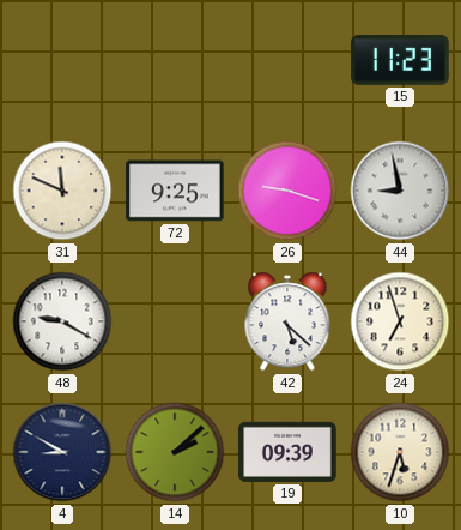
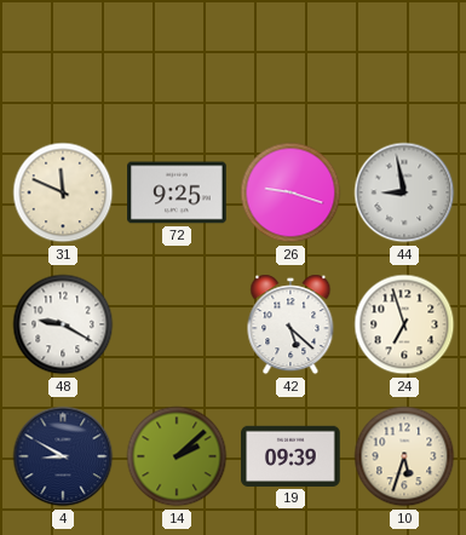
15: 11:23 -> none (400, 61)
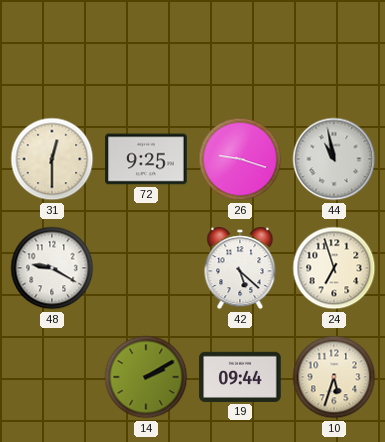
31: 11:49 -> 12:30 (52, 159)
44: 8:58 -> 10:58 (334, 159)
4: 8:50 -> none (63, 456)
14: 2:08 -> 2:10 (146, 377)
19: 09:39 -> 09:44 (240, 377)
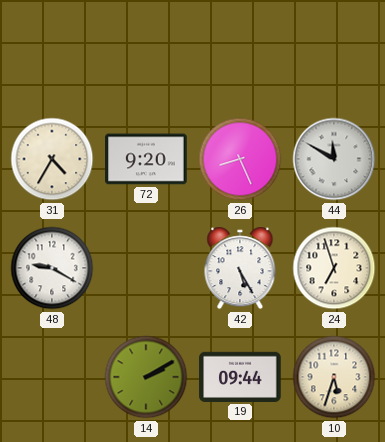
31: 12:30 -> 4:35 (52, 159)
72: 9:25 -> 9:20 (146, 159)
26: 9:18 -> 8:26 (240, 159)
44: 10:58 -> 11:50 (334, 159)
42: 5:22 -> 5:25 (240, 268)
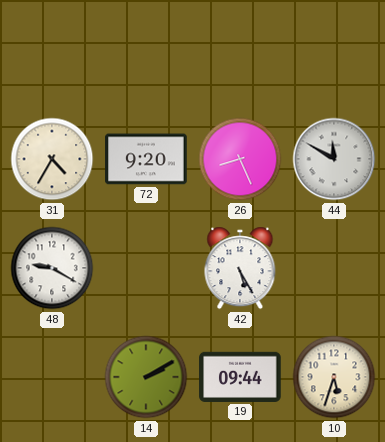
24: 6:57 -> none (334, 268)
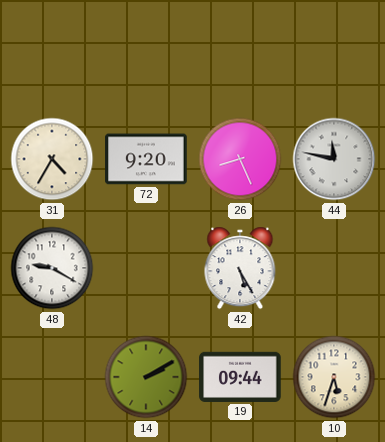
44: 11:50 -> 11:47 (334, 159)
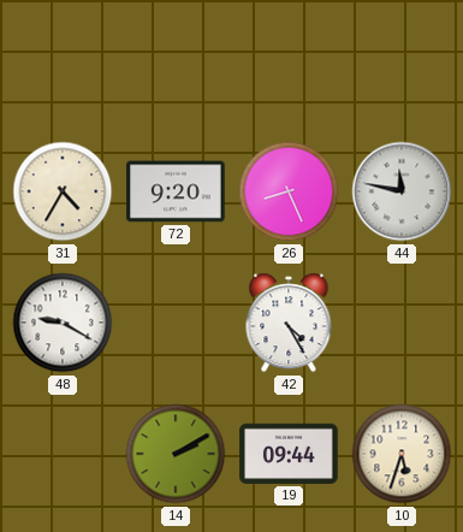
42: 5:25 -> 4:25 (289, 323)
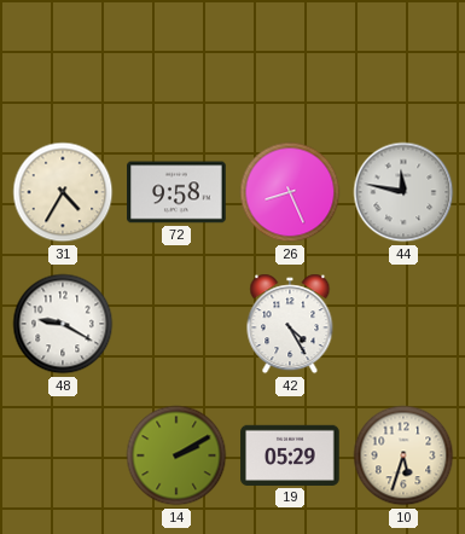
72: 9:20 -> 9:58 (176, 192)
19: 09:44 -> 05:29 (290, 455)
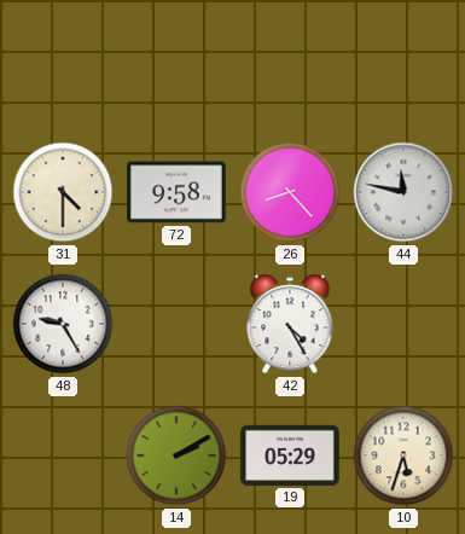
31: 4:35 -> 4:30 (63, 192)
26: 8:26 -> 8:23 (290, 192)
48: 9:20 -> 9:25 (63, 324)
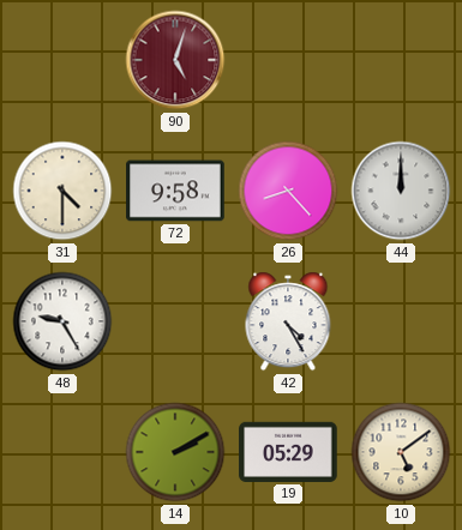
90: none -> 5:03 (175, 60)
44: 11:47 -> 12:00 (401, 191)
10: 5:33 -> 5:09 (401, 452)
